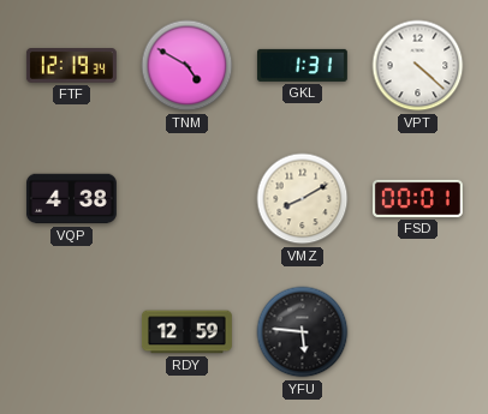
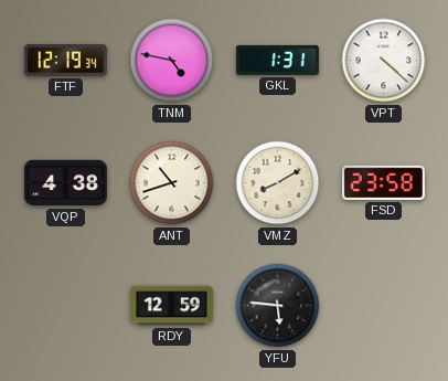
TNM: 4:50 -> 4:47 (172, 61)
ANT: none -> 10:42 (172, 183)
FSD: 00:01 -> 23:58 (383, 182)
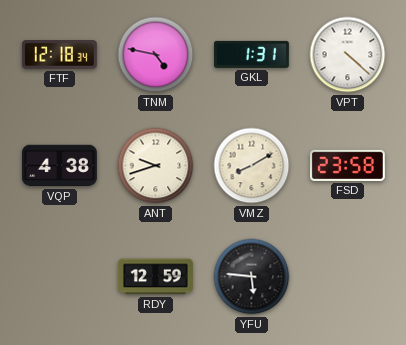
FTF: 12:19 -> 12:18 (59, 55)
ANT: 10:42 -> 9:42 (156, 166)
